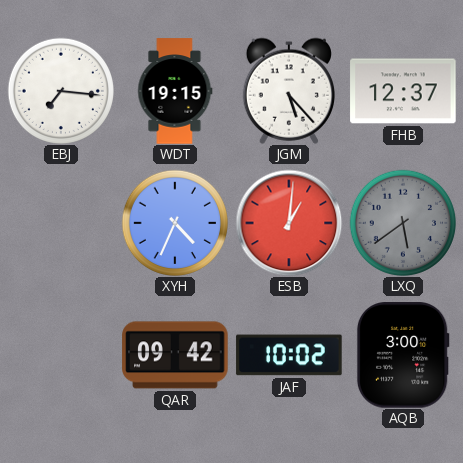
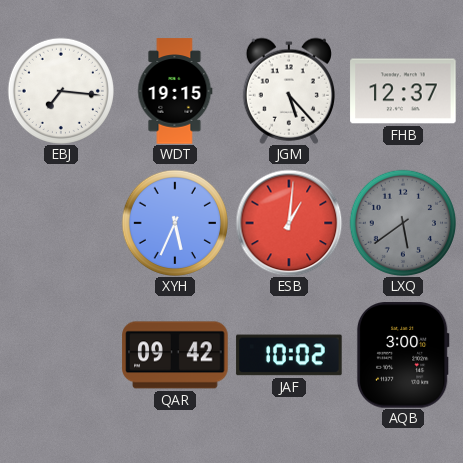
XYH: 4:34 -> 5:34 (174, 222)
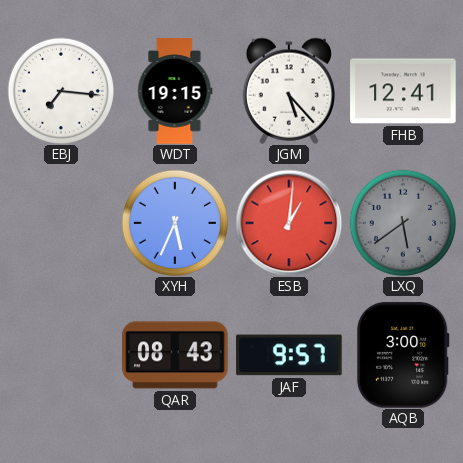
FHB: 12:37 -> 12:41 (403, 91)
QAR: 09:42 -> 08:43 (175, 355)
JAF: 10:02 -> 9:57 (289, 355)
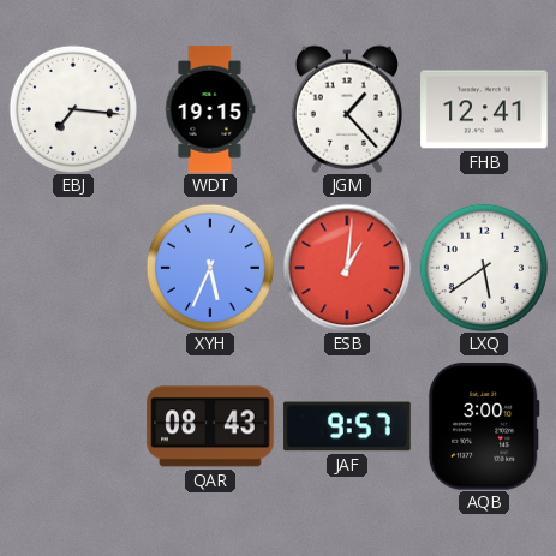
JGM: 5:23 -> 1:23 (347, 109)
LXQ dial: grey -> white (483, 267)
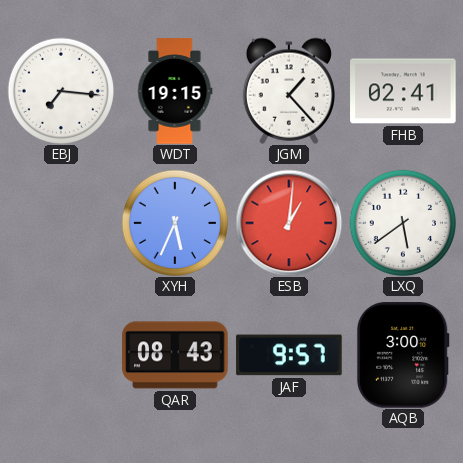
FHB: 12:41 -> 02:41 (403, 91)
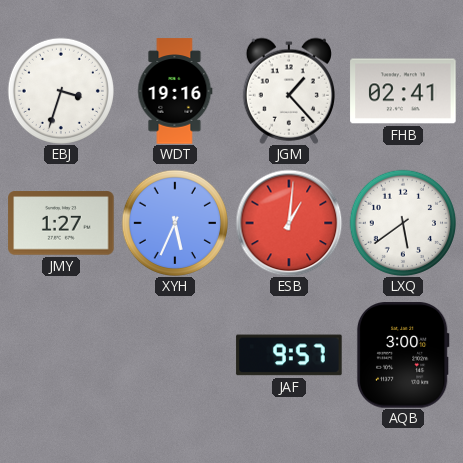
EBJ: 7:16 -> 3:33 (60, 90)
WDT: 19:15 -> 19:16 (175, 91)
JMY: none -> 1:27 (61, 223)
QAR: 08:43 -> none (175, 355)
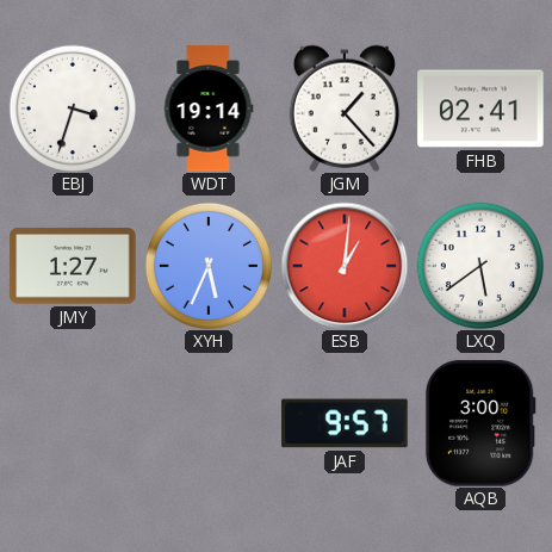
WDT: 19:16 -> 19:14 (209, 108)
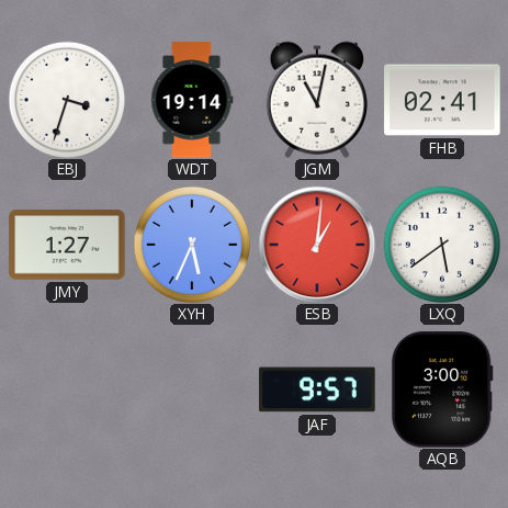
JGM: 1:23 -> 11:02 (317, 100)
